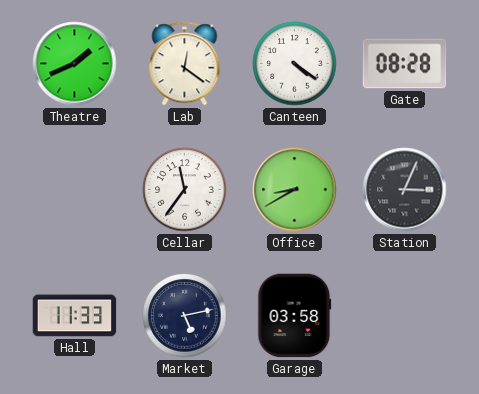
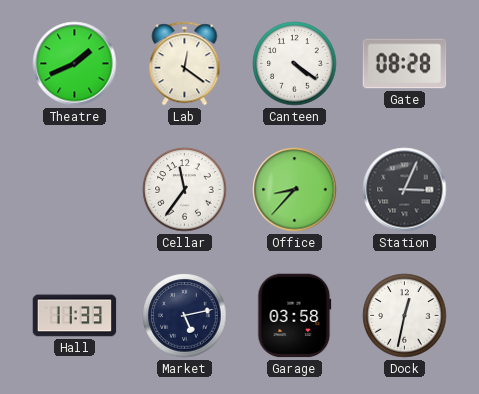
Office: 8:40 -> 8:37 (295, 190)
Dock: none -> 12:32 (405, 316)
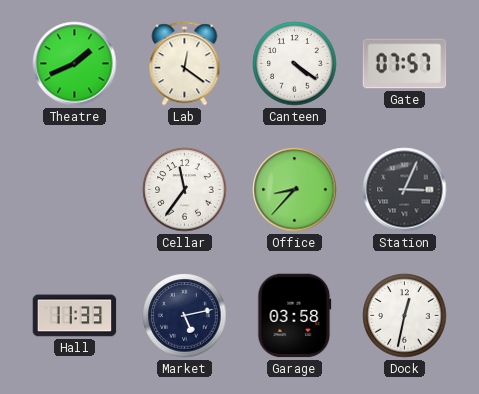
Gate: 08:28 -> 07:57 (405, 64)
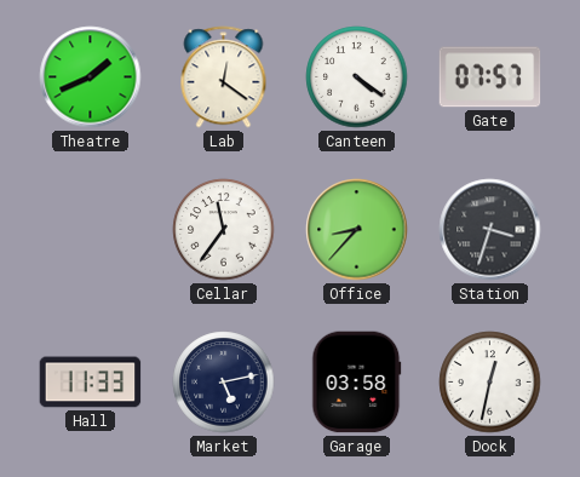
Station: 3:04 -> 3:33 (490, 230)
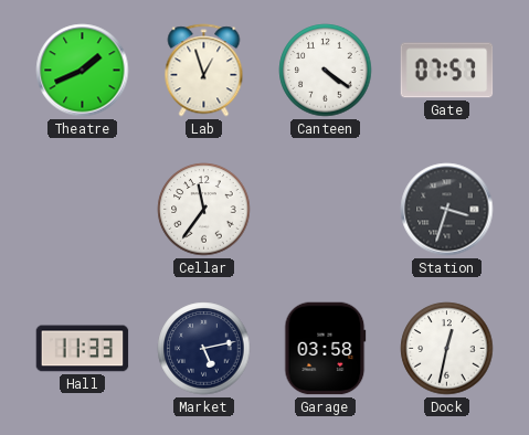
Lab: 12:21 -> 12:57 (204, 71)
Office: 8:37 -> none (357, 230)
